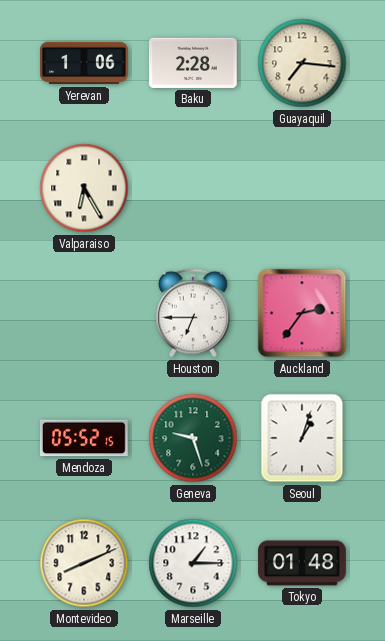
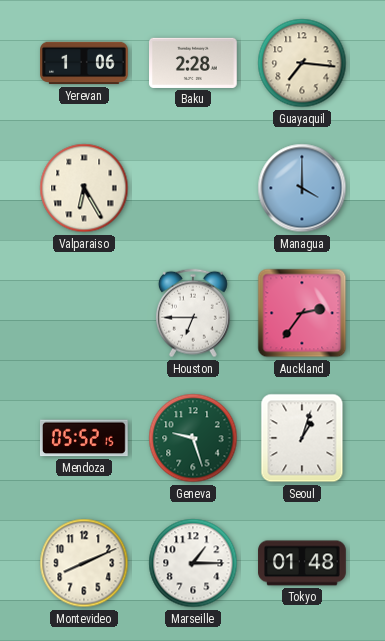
Managua: none -> 4:00 (302, 188)
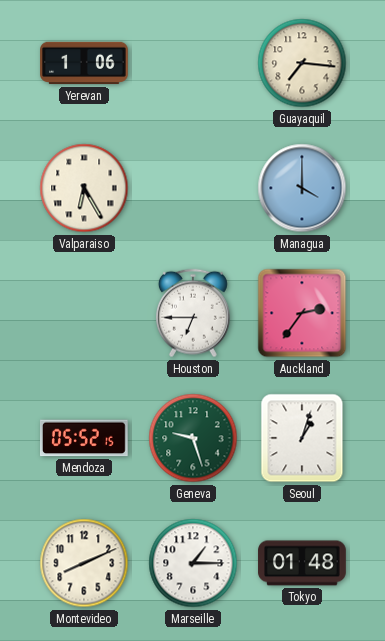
Baku: 2:28 -> none (194, 63)
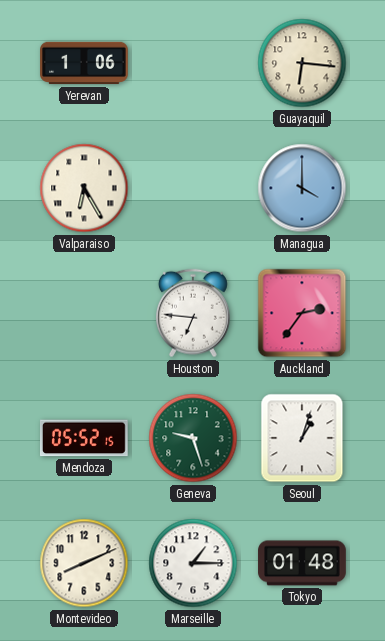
Guayaquil: 7:16 -> 6:16 (302, 63)
Houston: 6:45 -> 6:46 (193, 313)
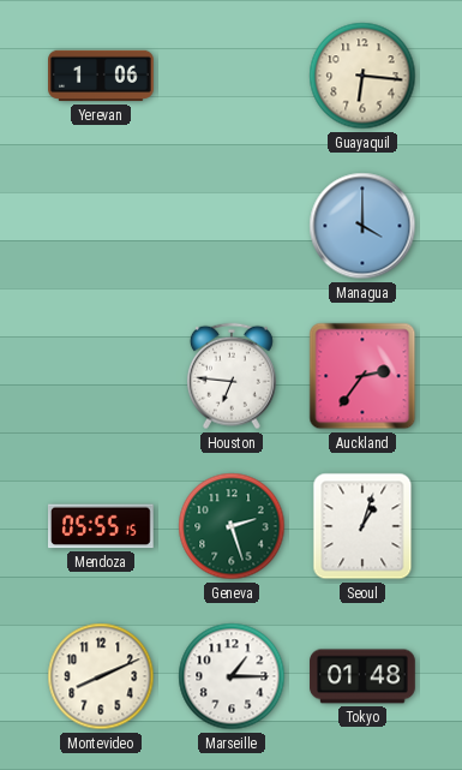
Valparaiso: 6:25 -> none (84, 188)
Mendoza: 05:52 -> 05:55 (102, 526)
Geneva: 9:27 -> 2:27 (232, 526)
